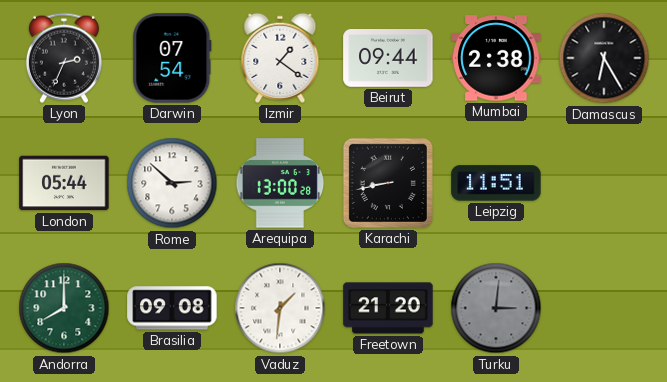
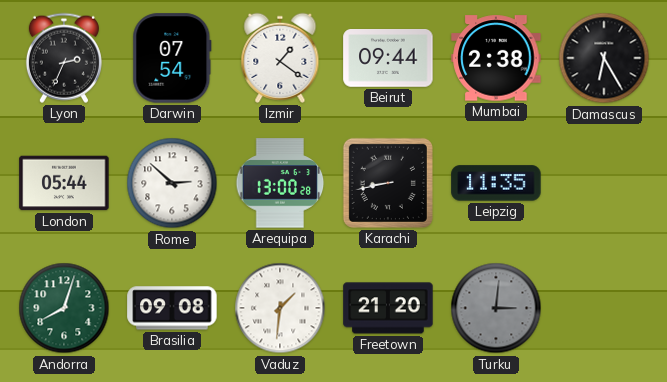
Leipzig: 11:51 -> 11:35 (496, 183)
Andorra: 8:00 -> 8:03 (64, 308)
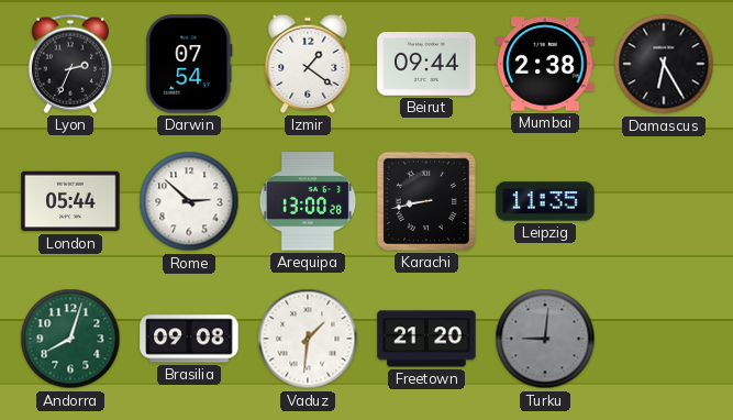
Turku: 3:01 -> 9:01 (545, 339)
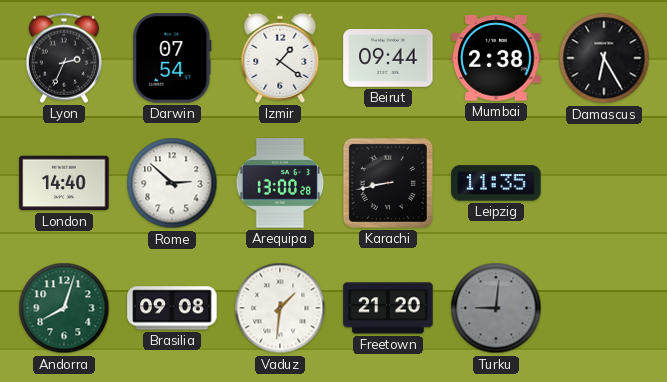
London: 05:44 -> 14:40 (64, 183)
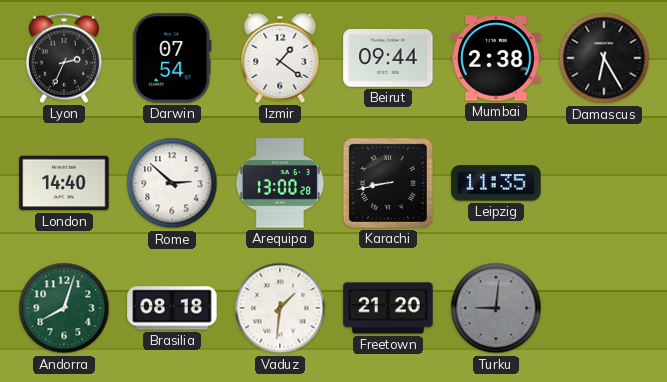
Brasilia: 09:08 -> 08:18 (172, 308)
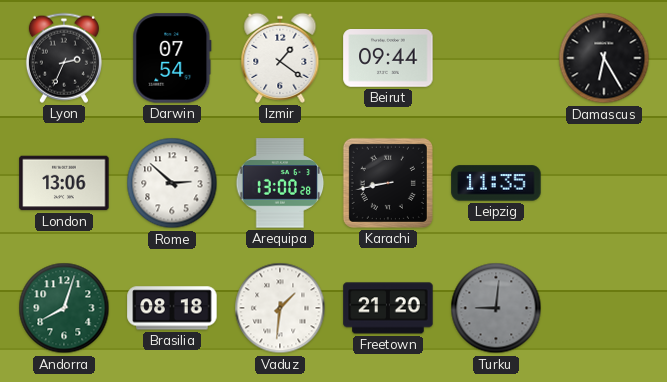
Mumbai: 2:38 -> none (496, 58)
London: 14:40 -> 13:06 (64, 183)
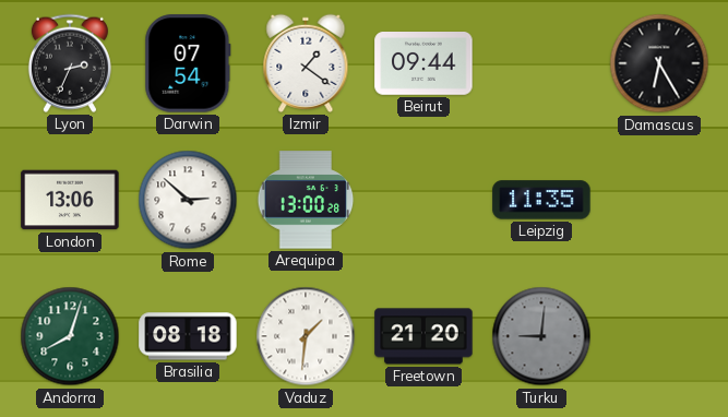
Karachi: 8:43 -> none (388, 183)
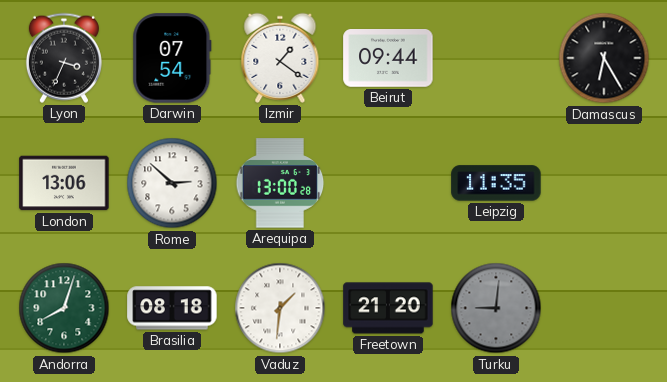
Lyon: 2:34 -> 3:34 (64, 58)
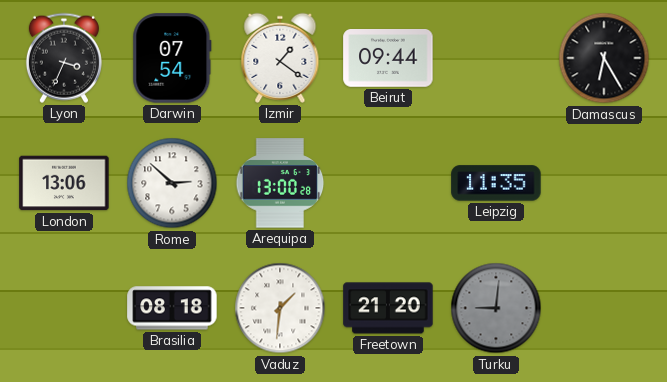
Andorra: 8:03 -> none (64, 308)
